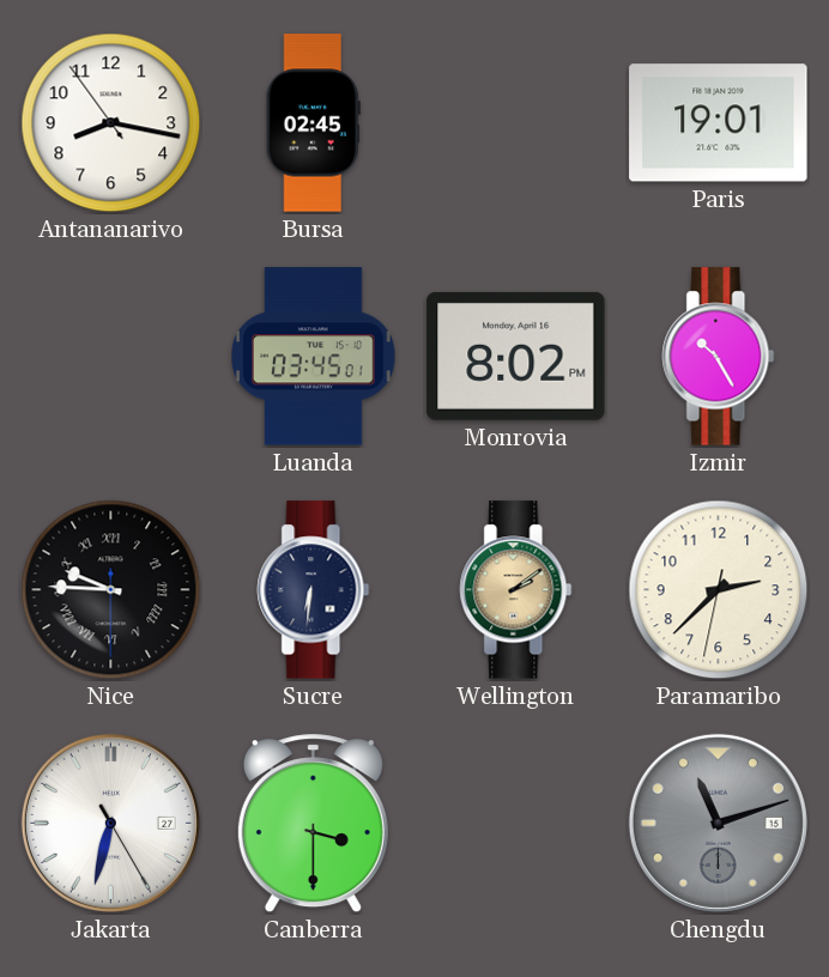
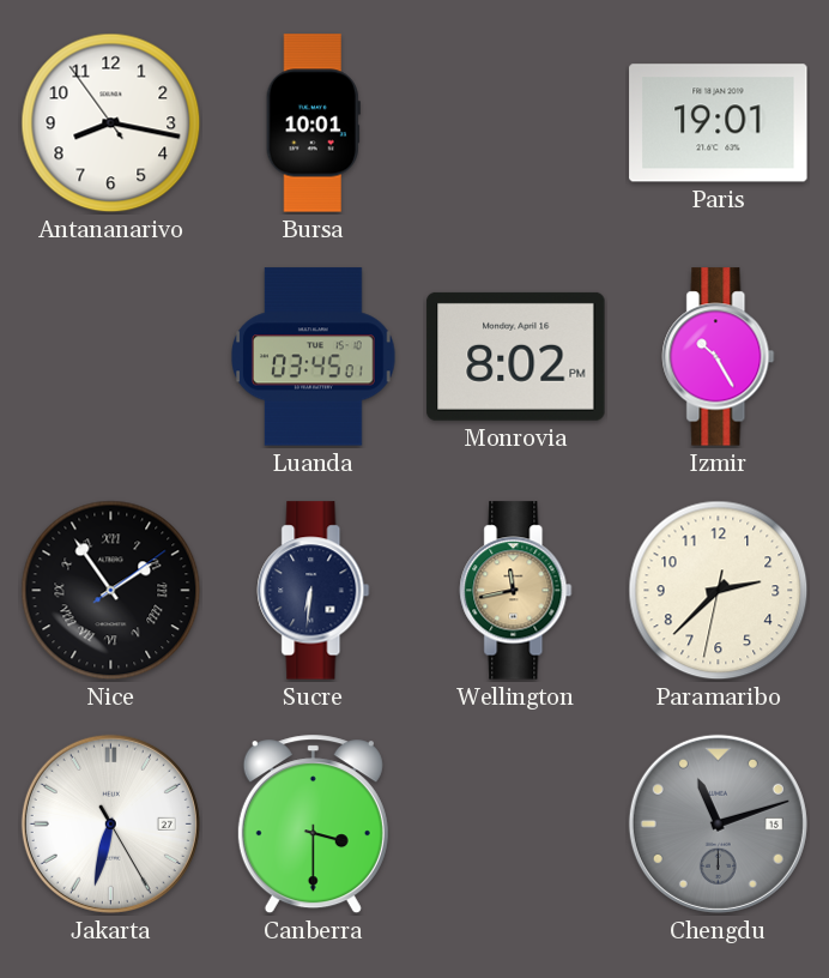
Bursa: 02:45 -> 10:01 (313, 123)
Nice: 9:45 -> 1:54 (111, 591)
Wellington: 2:09 -> 11:43 (516, 591)
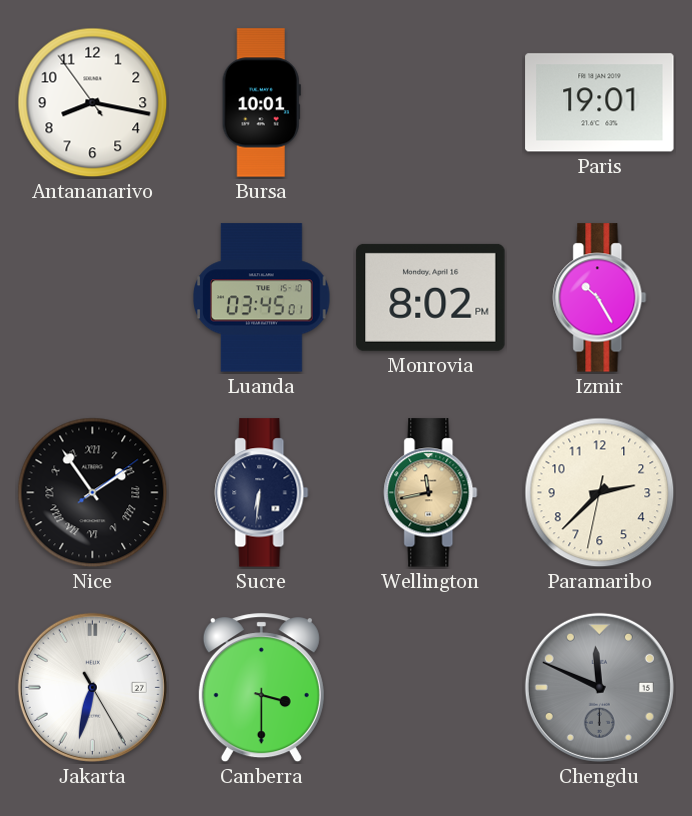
Chengdu: 11:12 -> 11:49 (599, 687)
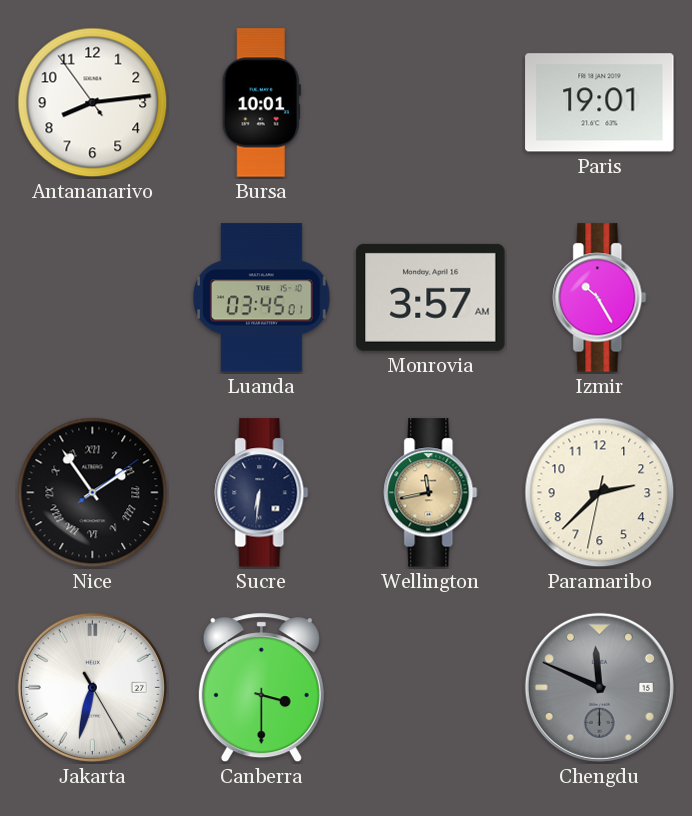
Antananarivo: 8:16 -> 8:13 (93, 103)
Monrovia: 8:02 -> 3:57 (431, 297)
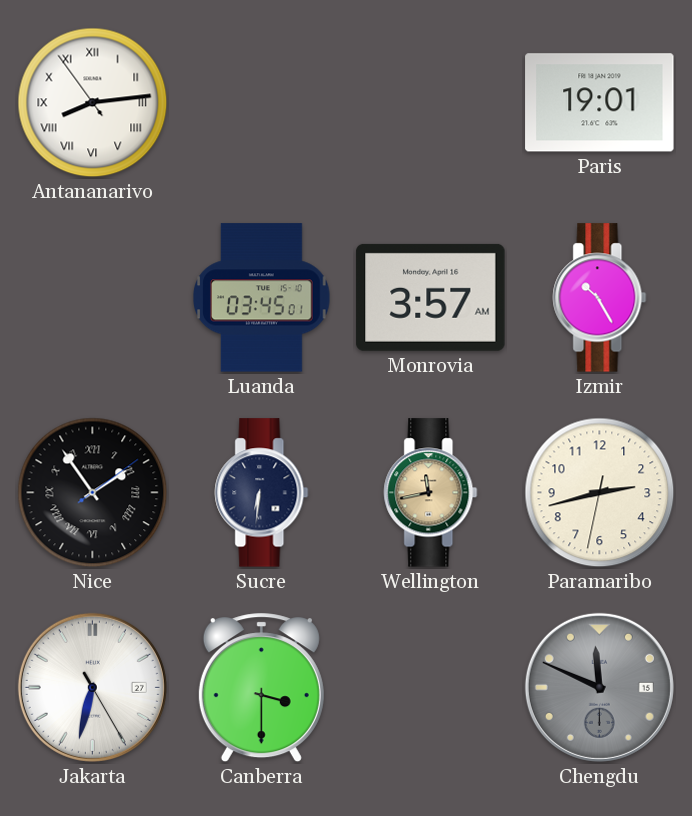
Antananarivo numerals: Arabic -> Roman (93, 103)
Bursa: 10:01 -> none (261, 103)
Paramaribo: 2:37 -> 2:42 (600, 493)
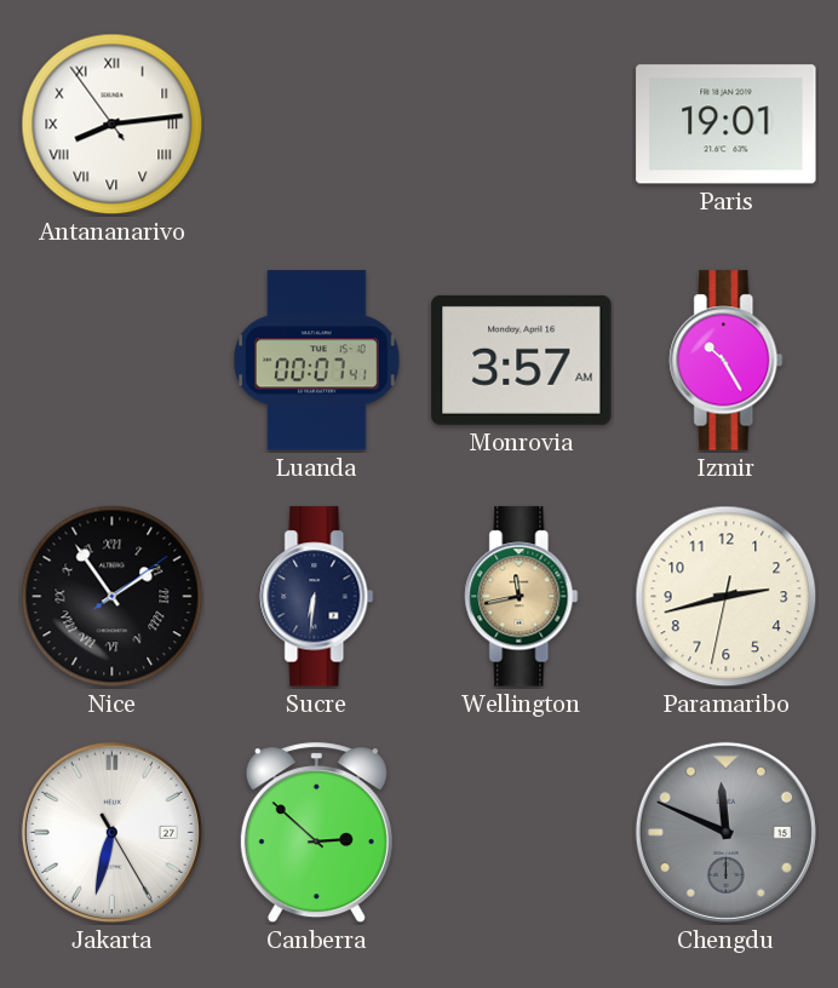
Luanda: 03:45 -> 00:07 (317, 361)
Canberra: 3:30 -> 2:52 (316, 833)
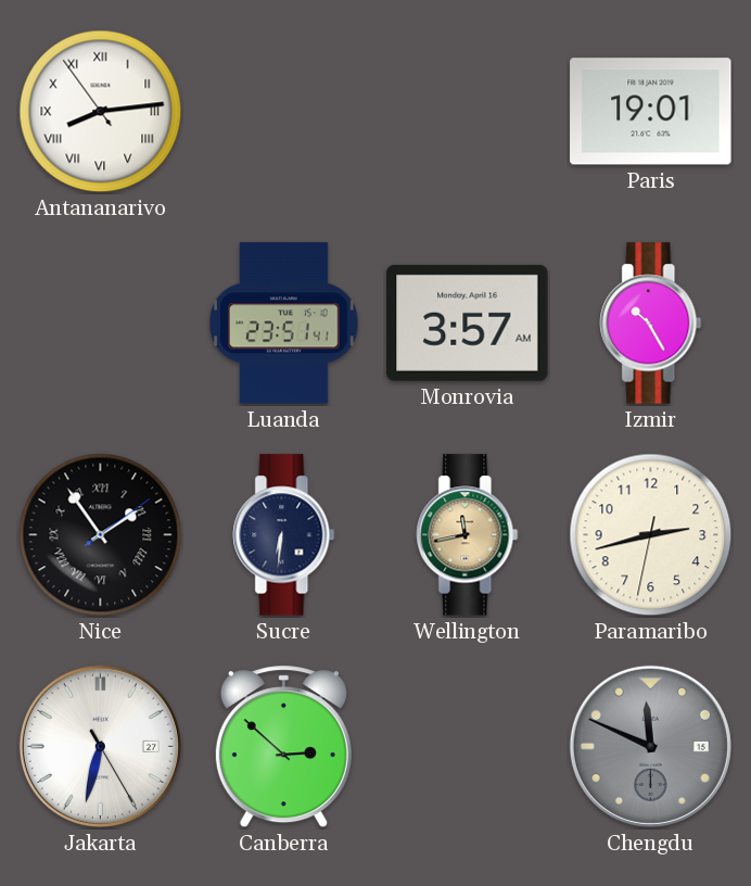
Luanda: 00:07 -> 23:51 (284, 324)
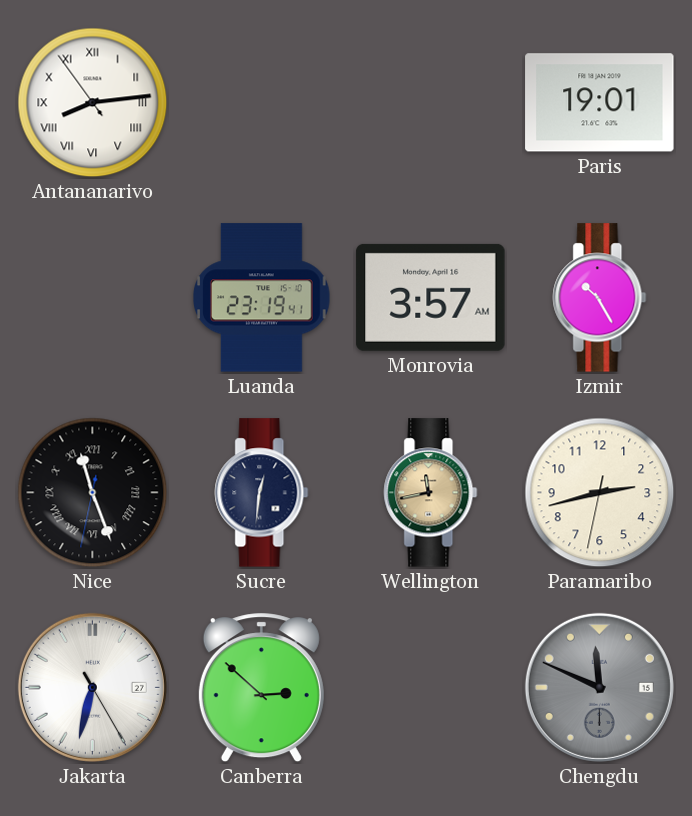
Luanda: 23:51 -> 23:19 (262, 298)
Nice: 1:54 -> 11:26 (93, 493)
Sucre: 6:31 -> 12:31 (262, 493)
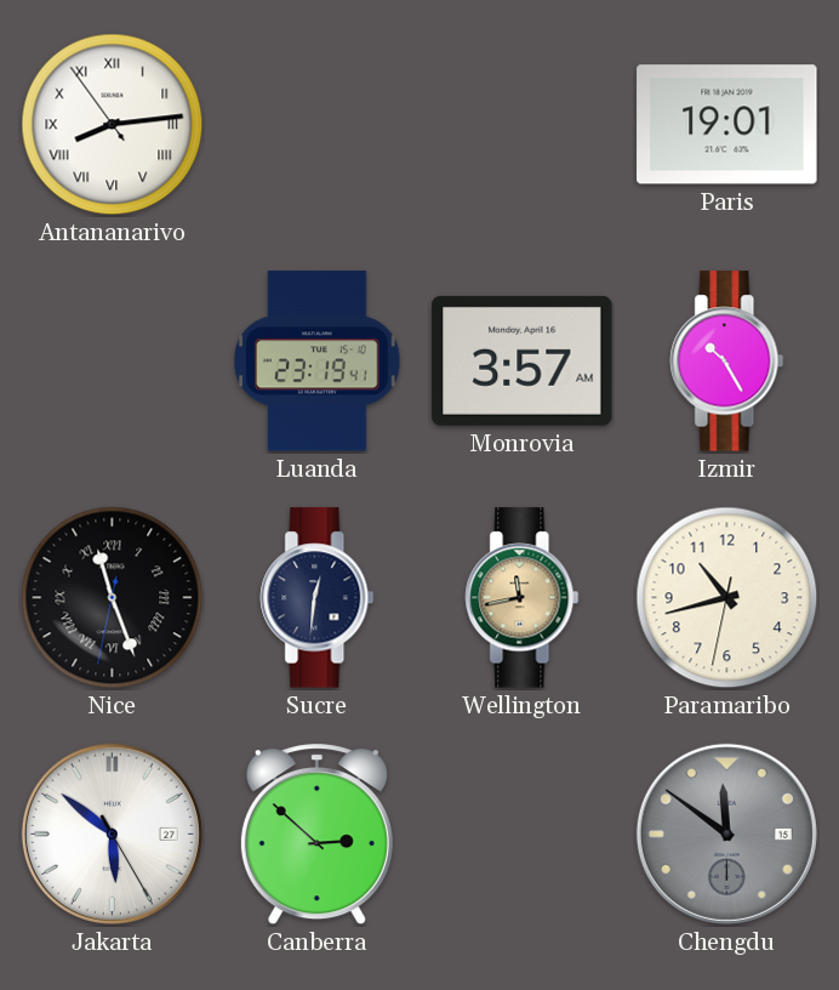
Paramaribo: 2:42 -> 10:42 (727, 598)
Jakarta: 6:32 -> 5:51 (112, 833)
Chengdu: 11:49 -> 11:51 (726, 833)
